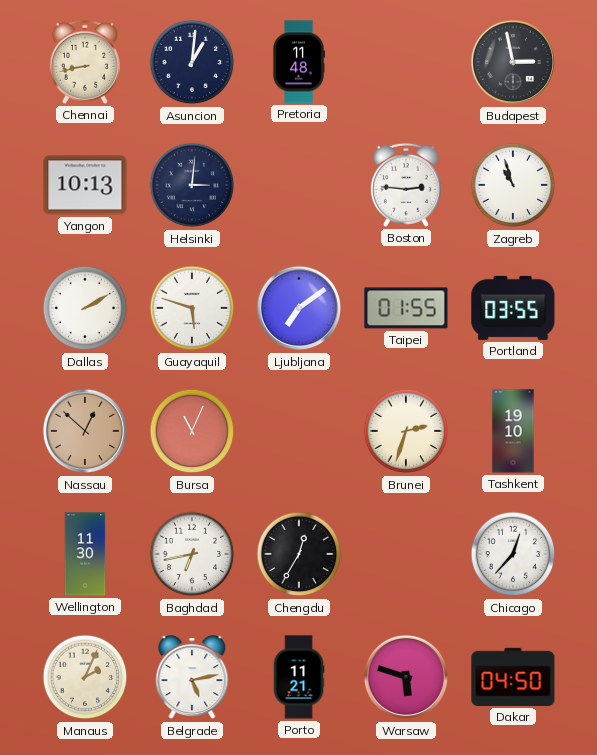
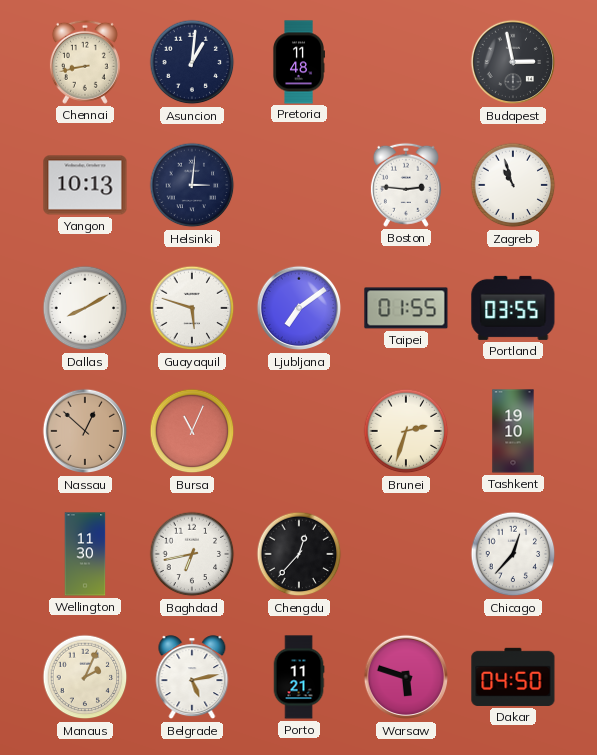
Dallas: 2:10 -> 8:10 (85, 308)
Chengdu: 12:35 -> 12:37 (299, 554)
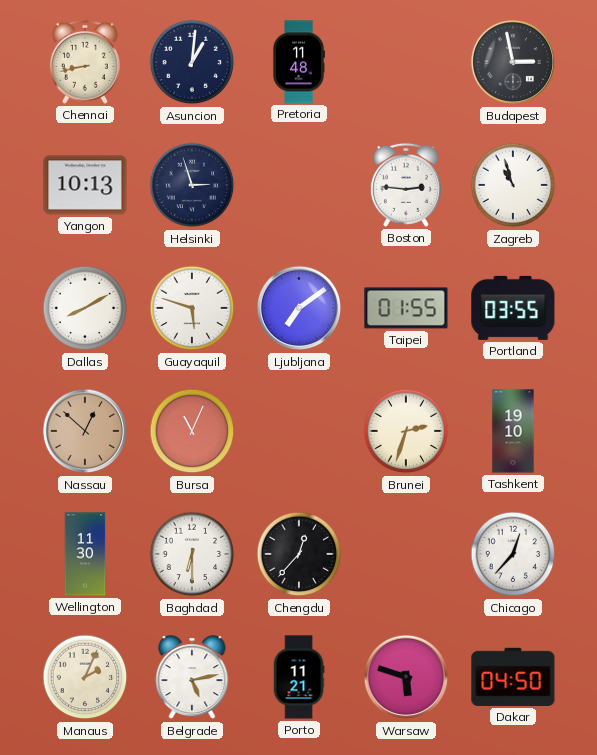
Helsinki: 3:01 -> 2:57 (192, 185)
Baghdad: 6:43 -> 6:30 (192, 554)
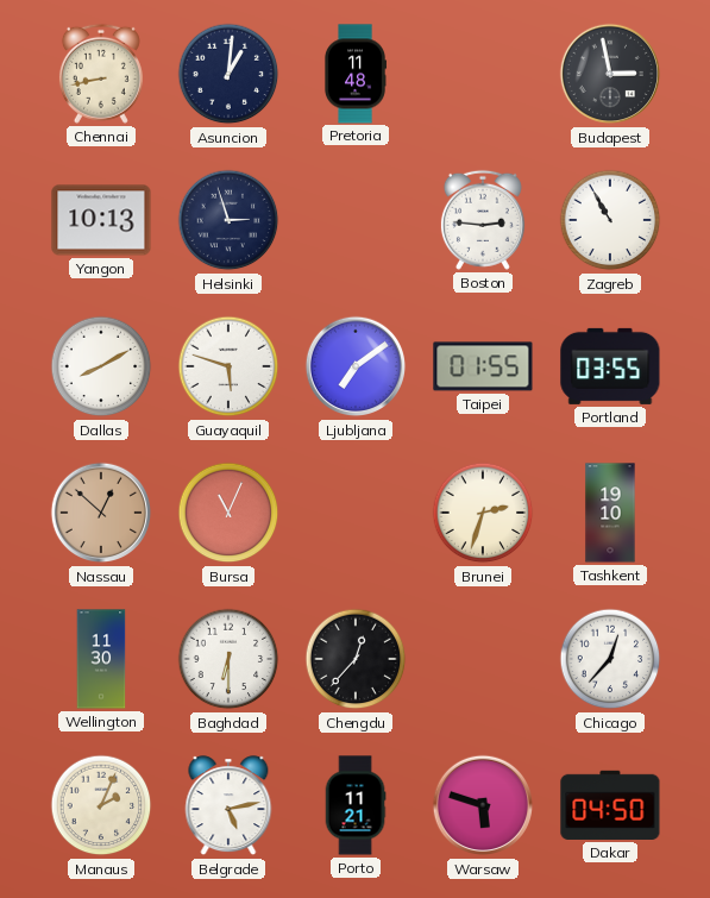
Zagreb: 10:57 -> 10:55 (610, 220)
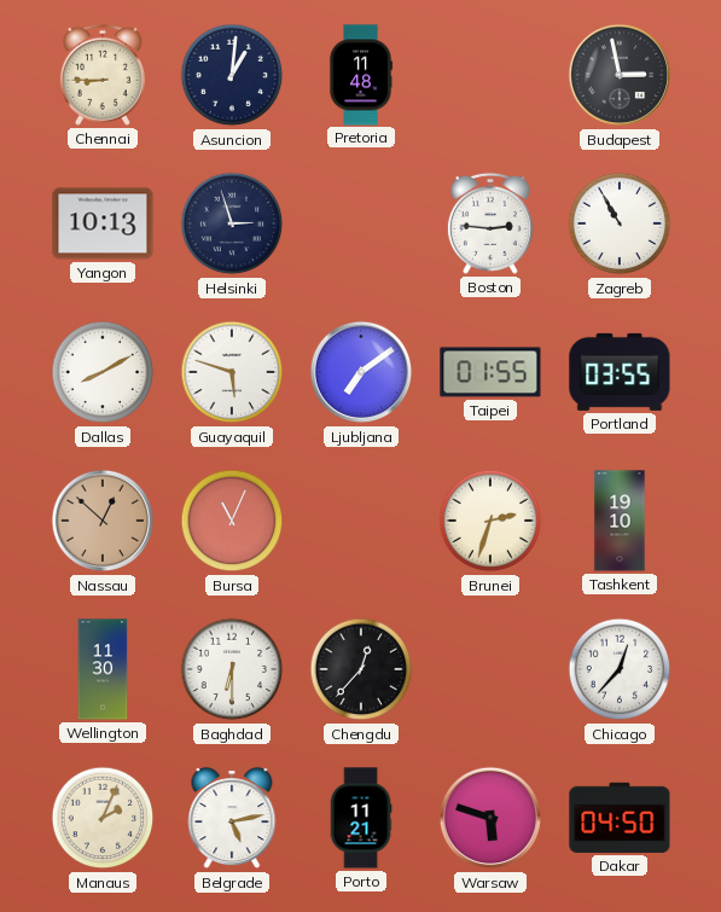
Chennai: 8:43 -> 8:45 (103, 75)
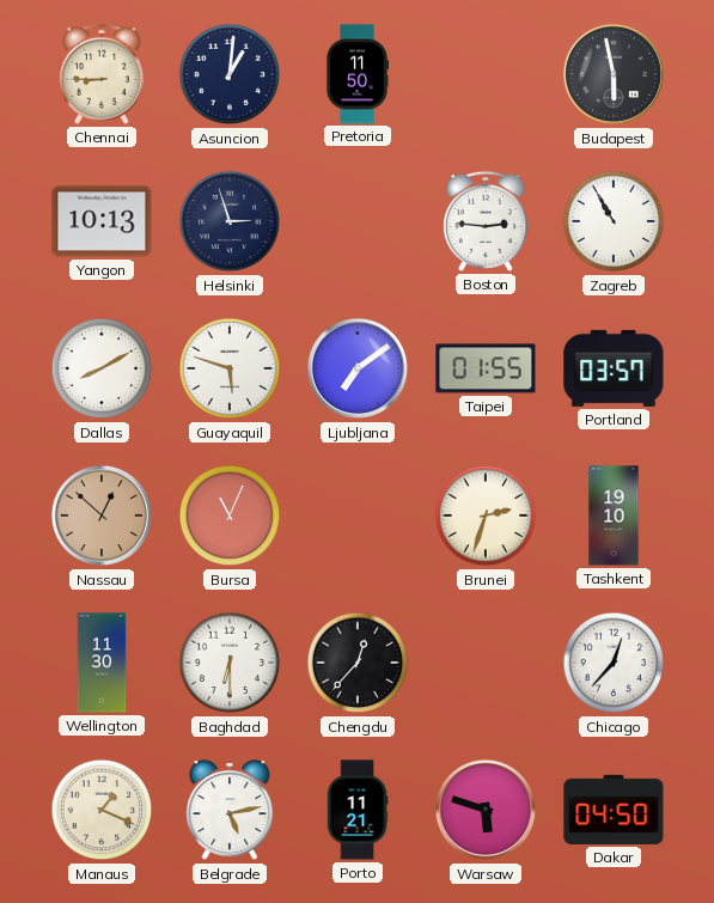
Pretoria: 11:48 -> 11:50 (356, 74)
Budapest: 2:58 -> 5:58 (614, 74)
Portland: 03:55 -> 03:57 (614, 368)
Manaus: 2:04 -> 1:19 (102, 810)
